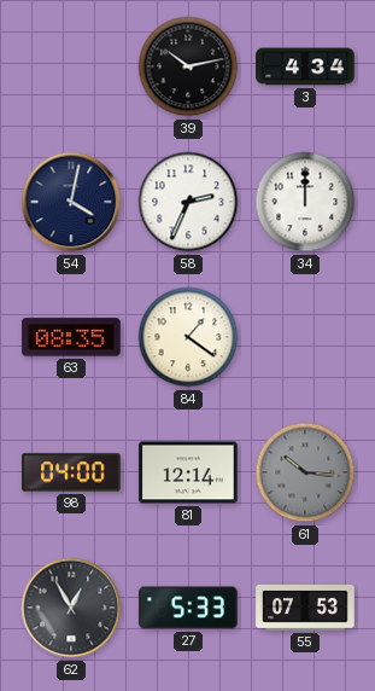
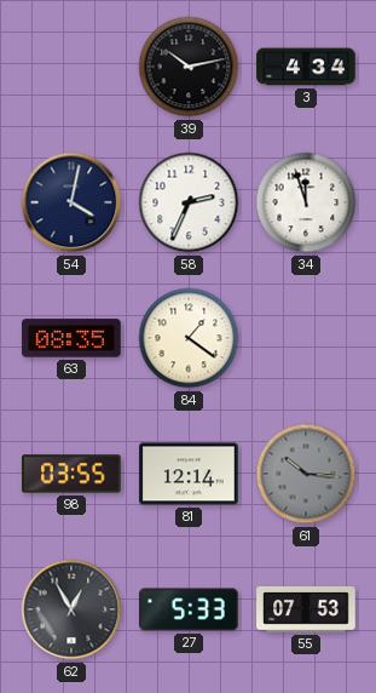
34: 12:00 -> 11:57 (306, 202)
98: 04:00 -> 03:55 (71, 474)
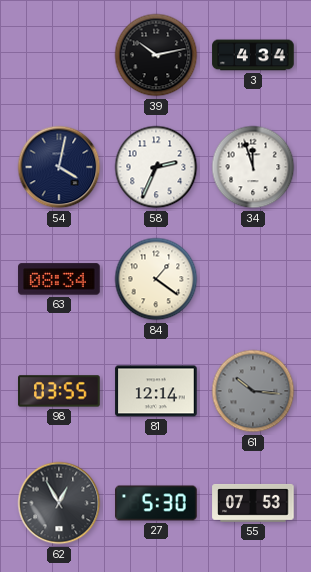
63: 08:35 -> 08:34 (59, 279)
27: 5:33 -> 5:30 (156, 503)
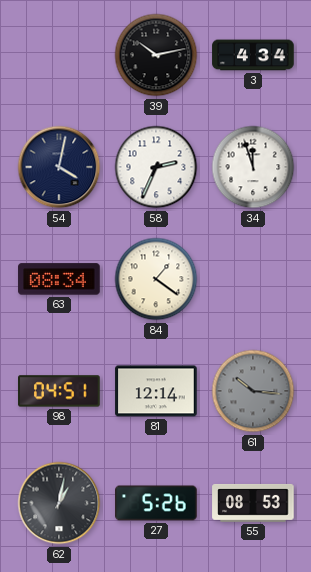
98: 03:55 -> 04:51 (59, 391)
62: 12:55 -> 1:02 (59, 503)
27: 5:30 -> 5:26 (156, 503)
55: 07:53 -> 08:53 (253, 503)
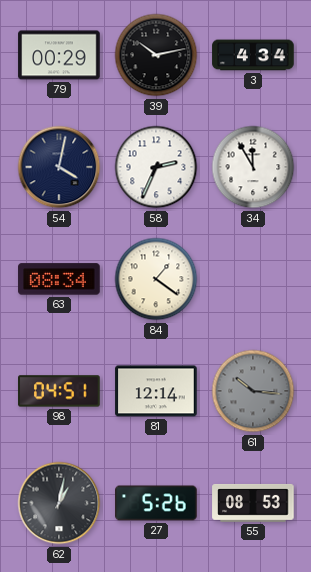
79: none -> 00:29 (59, 55)
34: 11:57 -> 11:55 (253, 167)
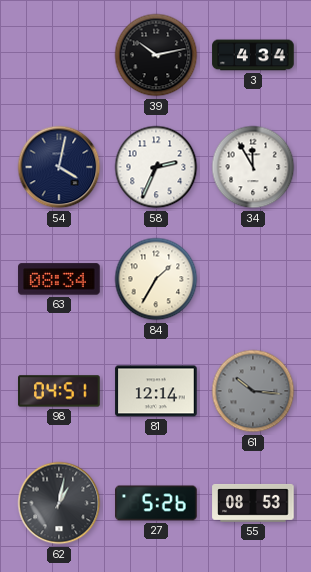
79: 00:29 -> none (59, 55)
84: 1:21 -> 1:35 (156, 279)
